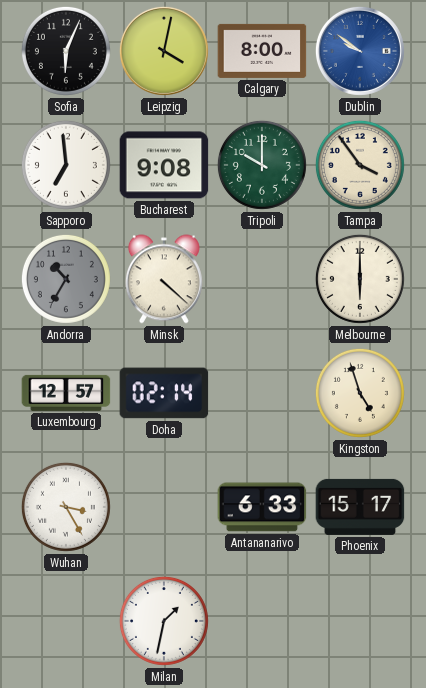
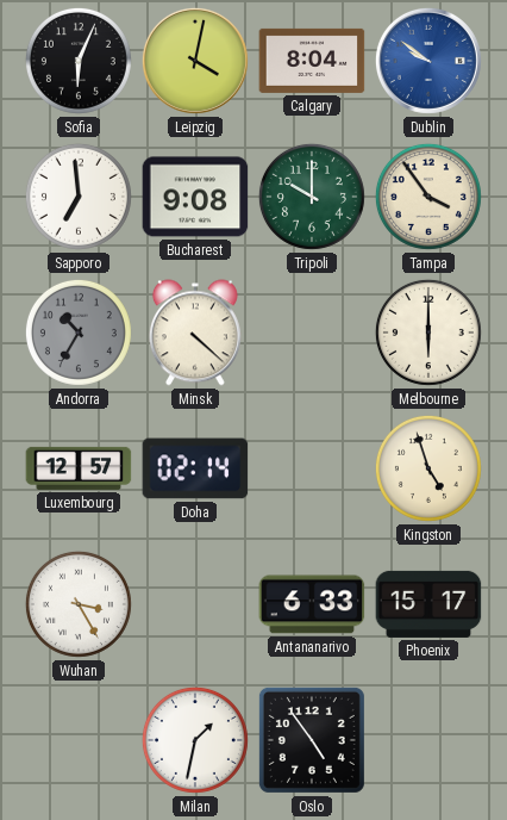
Calgary: 8:00 -> 8:04 (312, 61)
Oslo: none -> 4:54 (312, 740)
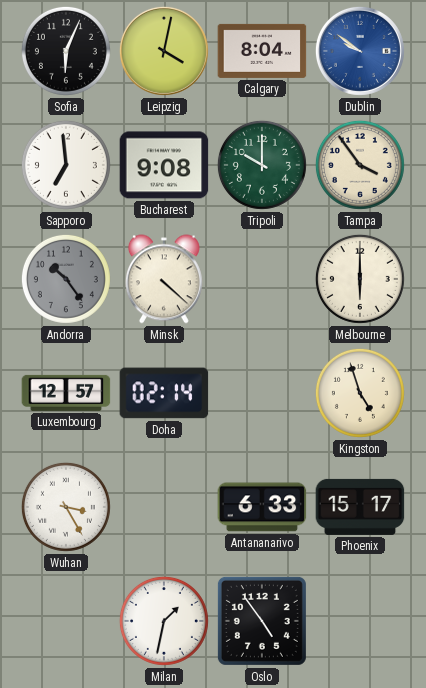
Andorra: 10:35 -> 10:24 (66, 279)
